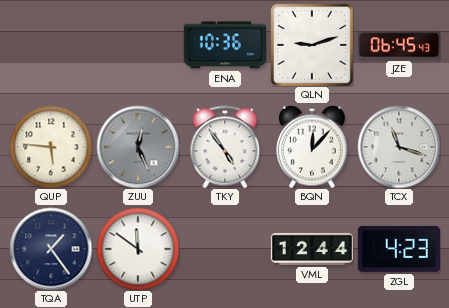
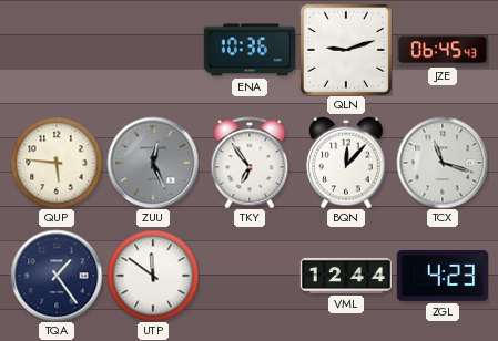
TKY: 4:54 -> 6:54 (250, 163)
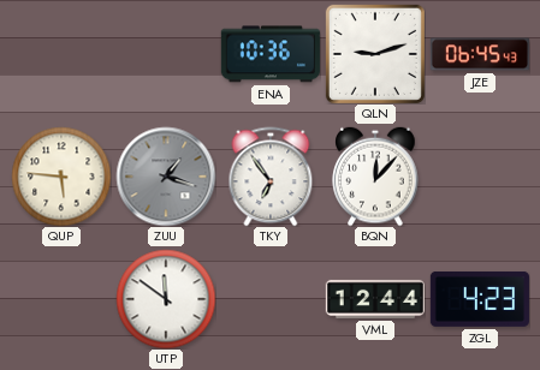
ZUU: 12:26 -> 1:18 (166, 177)
TCX: 11:18 -> none (443, 163)
TQA: 1:24 -> none (57, 276)
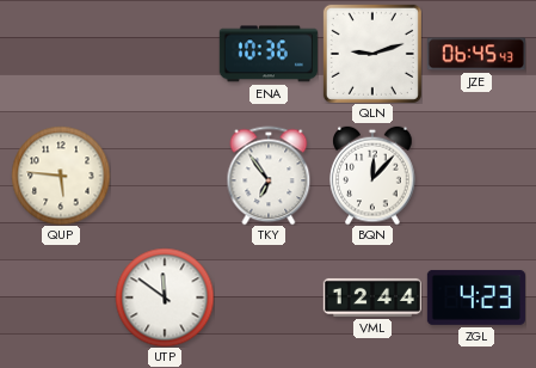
ZUU: 1:18 -> none (166, 177)
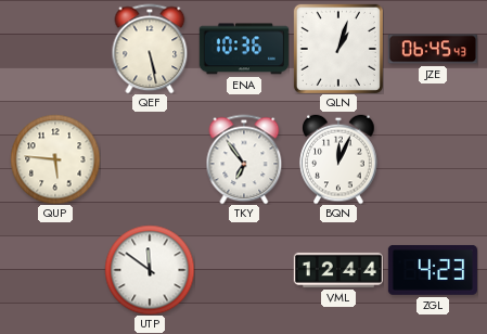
QEF: none -> 5:28 (150, 49)
QLN: 9:12 -> 1:03 (338, 49)
BQN: 12:07 -> 12:04 (338, 159)
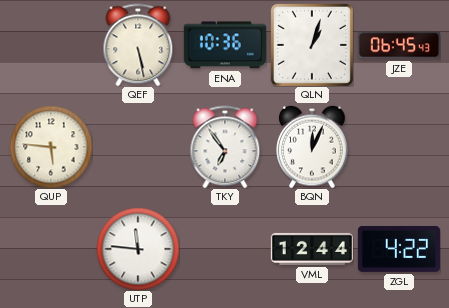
UTP: 11:51 -> 11:46 (138, 249)
ZGL: 4:23 -> 4:22 (399, 249)
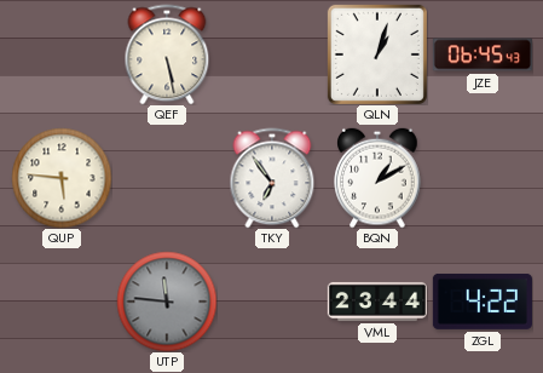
ENA: 10:36 -> none (225, 45)
BQN: 12:04 -> 1:10 (377, 178)
UTP dial: white -> grey (167, 302)
VML: 12:44 -> 23:44 (377, 302)
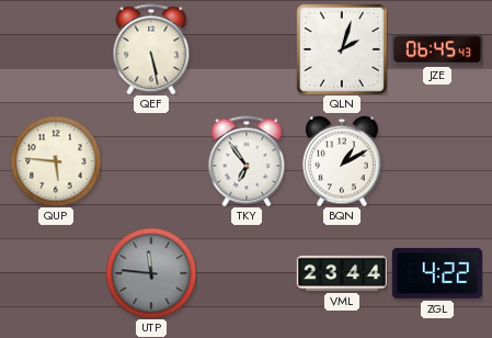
QLN: 1:03 -> 2:03 (342, 49)
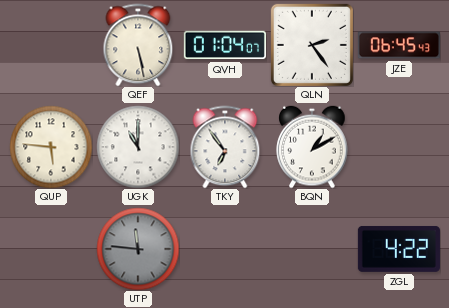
QVH: none -> 01:04 (225, 45)
QLN: 2:03 -> 2:24 (312, 45)
UGK: none -> 11:00 (138, 147)
VML: 23:44 -> none (342, 273)
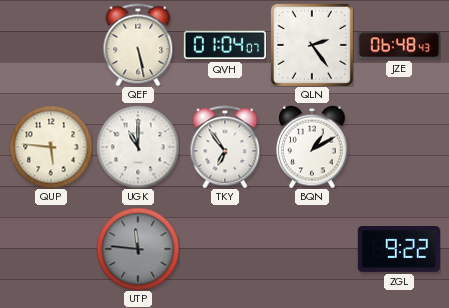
JZE: 06:45 -> 06:48 (399, 45)
ZGL: 4:22 -> 9:22 (399, 249)
